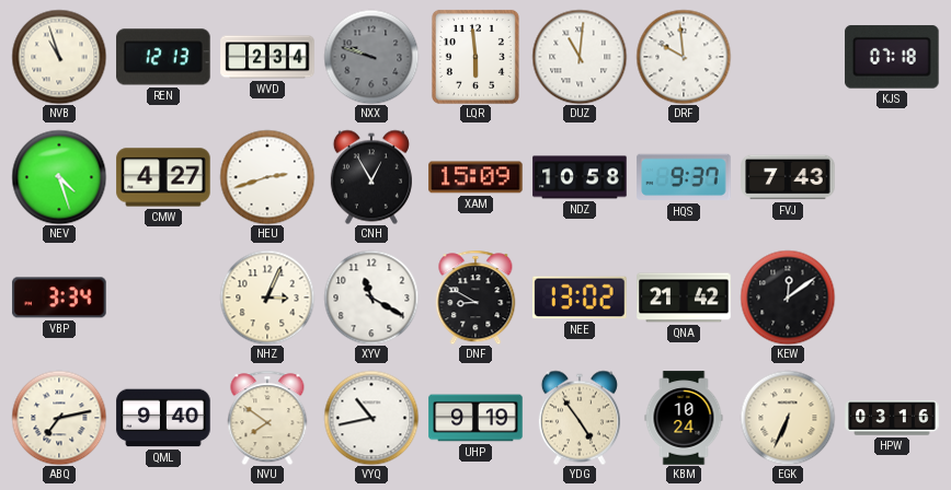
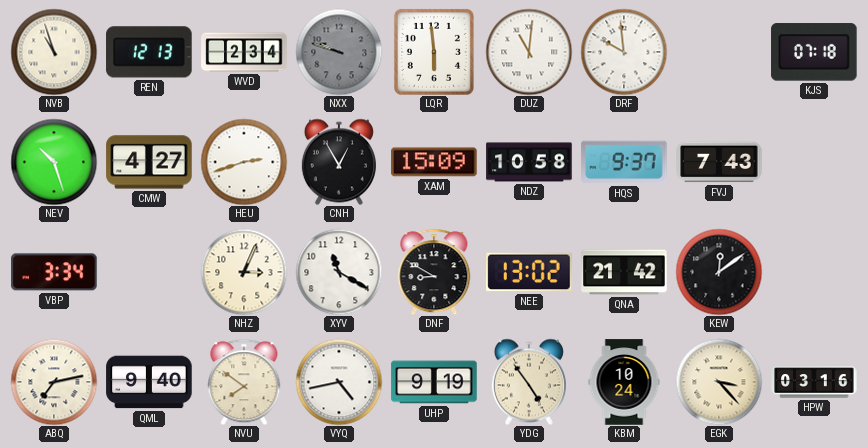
NEV: 4:27 -> 10:27 (54, 162)
VYQ: 10:43 -> 4:43 (339, 382)
EGK: 6:34 -> 3:23 (719, 382)
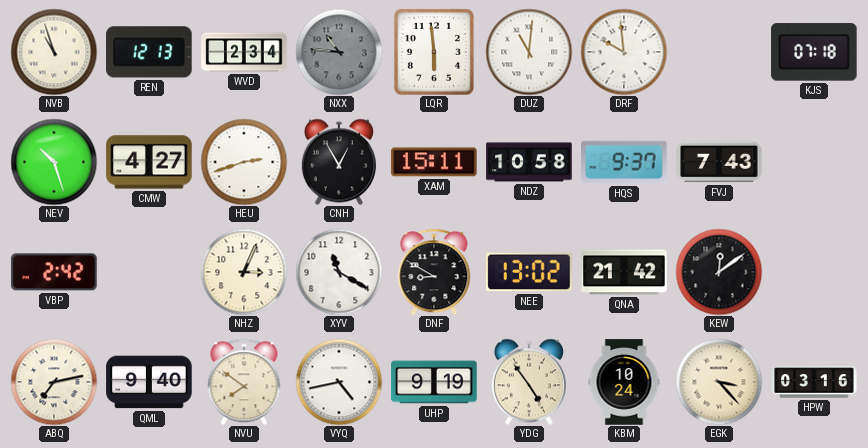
NXX: 9:48 -> 10:46 (339, 52)
XAM: 15:09 -> 15:11 (434, 162)
VBP: 3:34 -> 2:42 (54, 272)
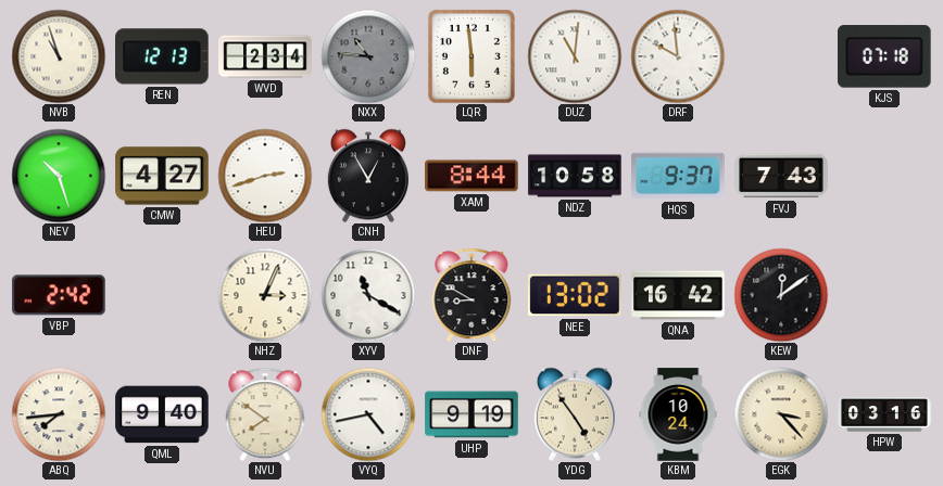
XAM: 15:11 -> 8:44 (471, 176)
QNA: 21:42 -> 16:42 (678, 295)
ABQ: 7:13 -> 7:44 (59, 414)
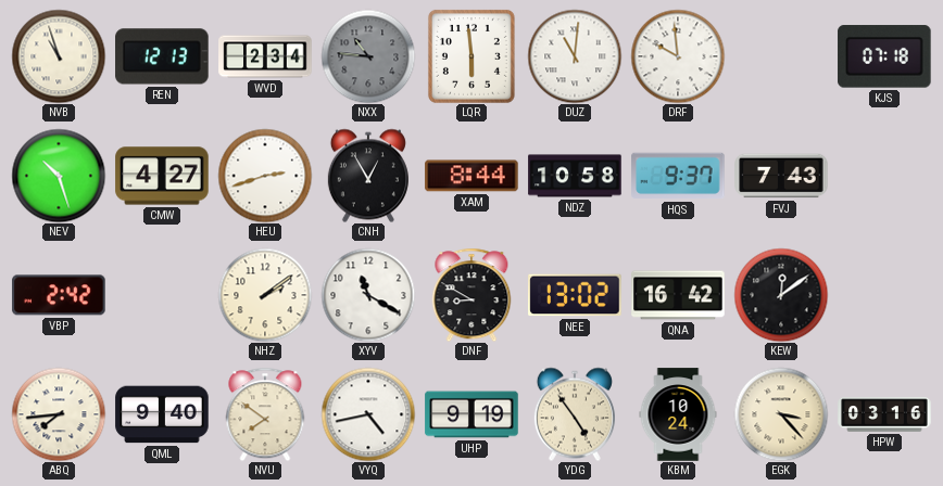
NHZ: 3:04 -> 2:09 (265, 295)
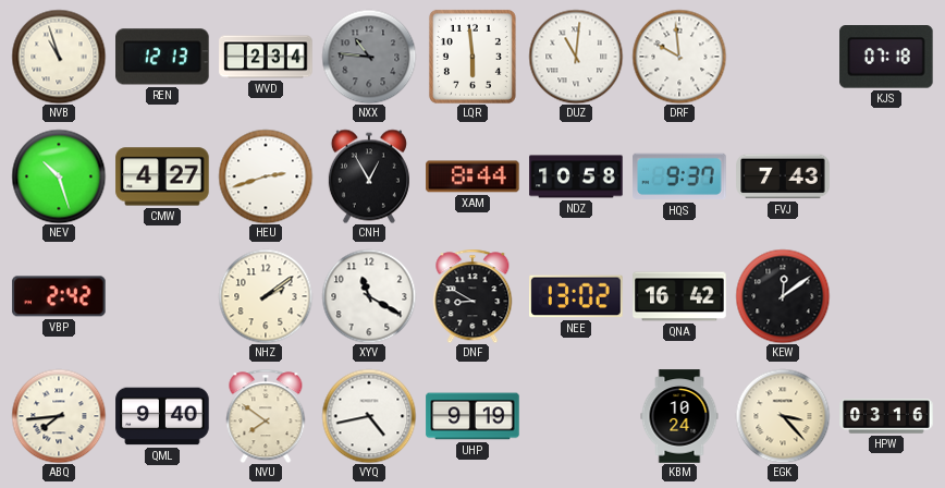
YDG: 4:54 -> none (575, 414)
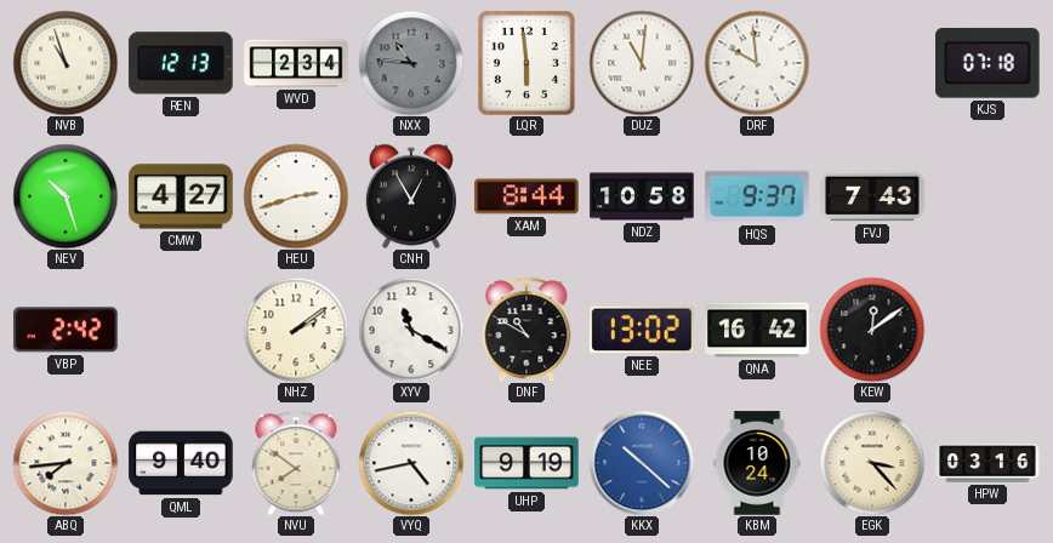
DNF: 8:50 -> 10:50 (526, 330)
KKX: none -> 10:22 (642, 463)
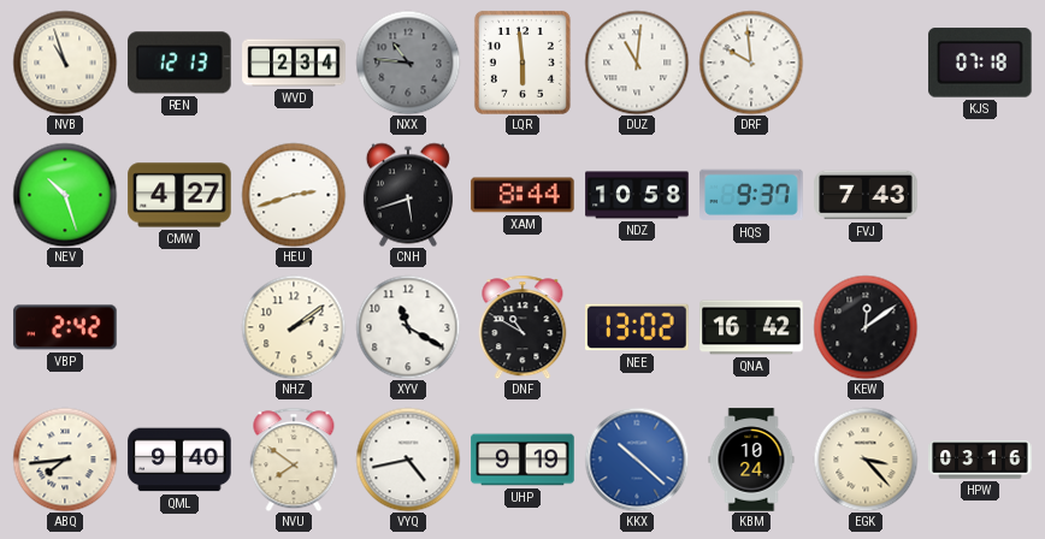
CNH: 12:55 -> 5:42 (408, 195)
